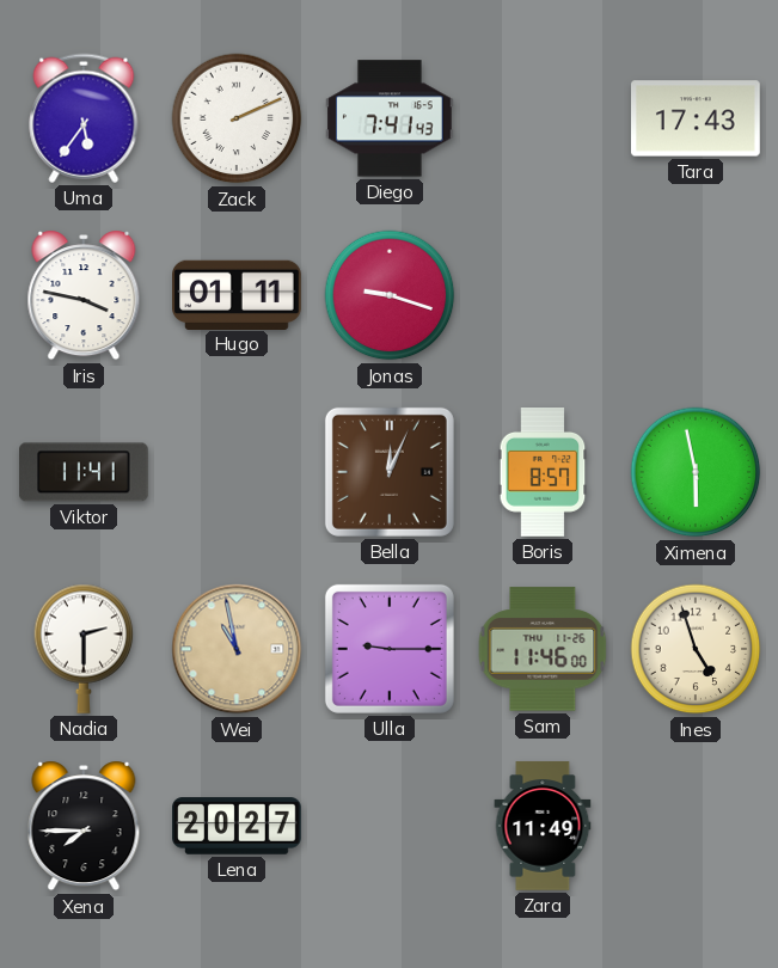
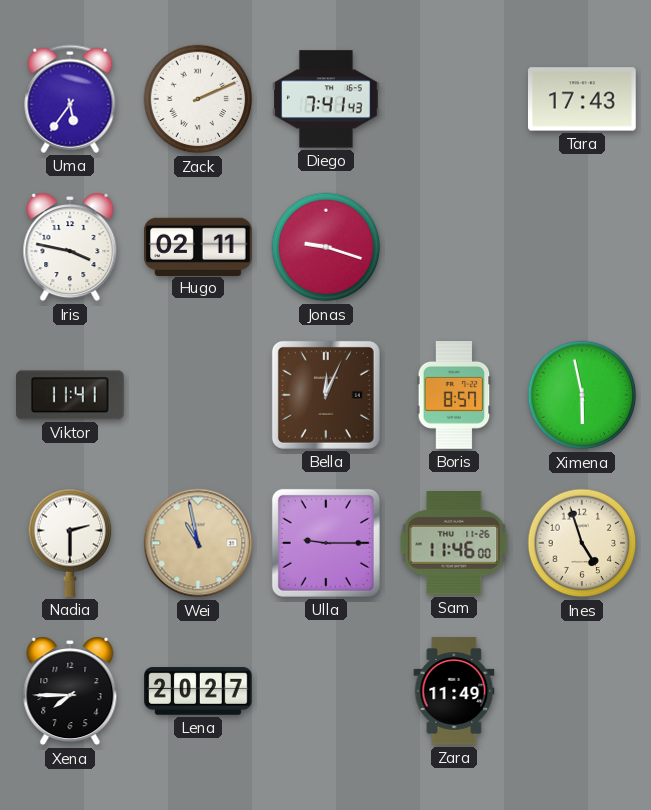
Hugo: 01:11 -> 02:11 (199, 246)
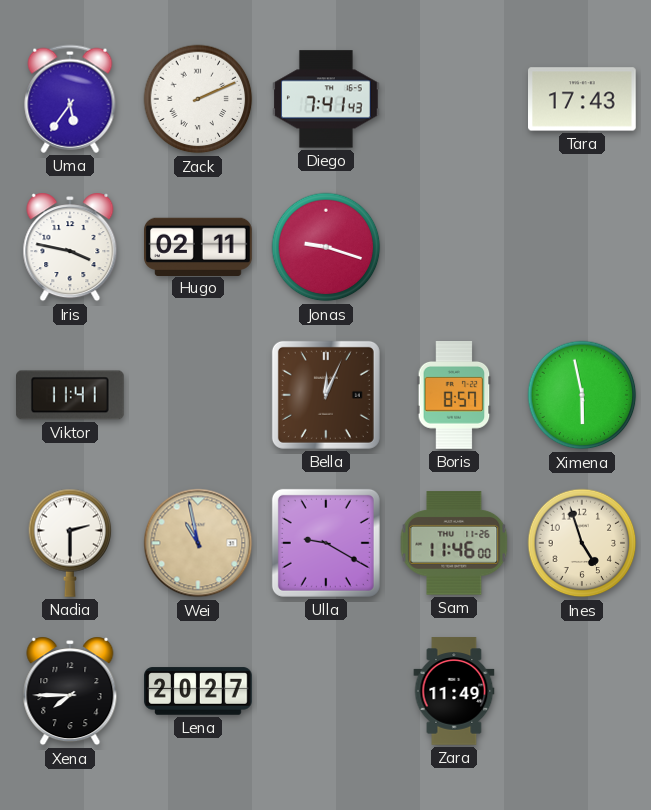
Ulla: 9:15 -> 9:20 (326, 543)
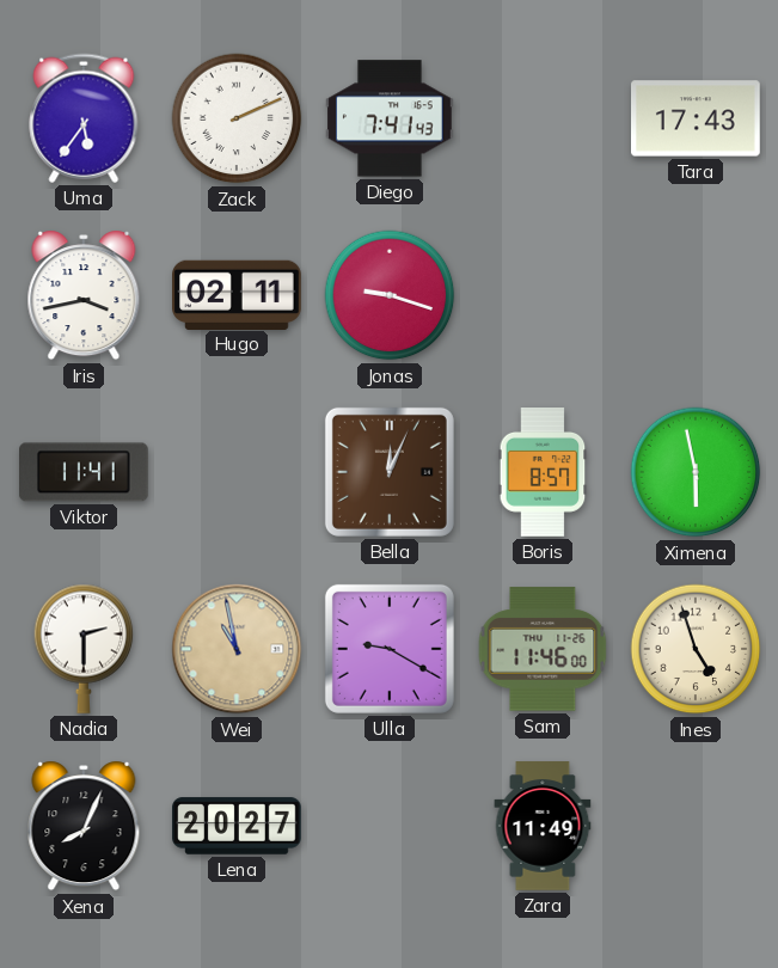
Iris: 3:47 -> 3:43 (84, 295)
Xena: 7:45 -> 8:04 (84, 826)
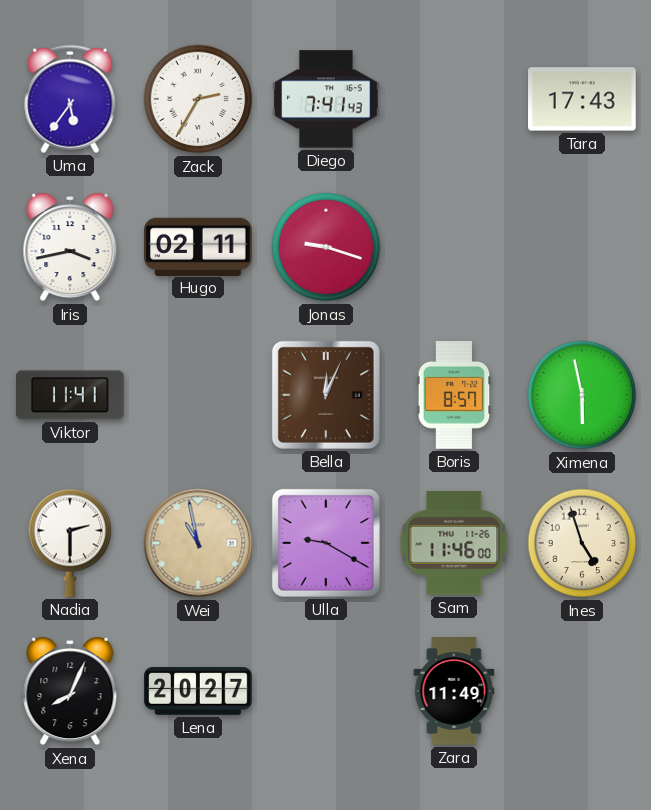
Zack: 2:11 -> 2:35 (198, 99)
